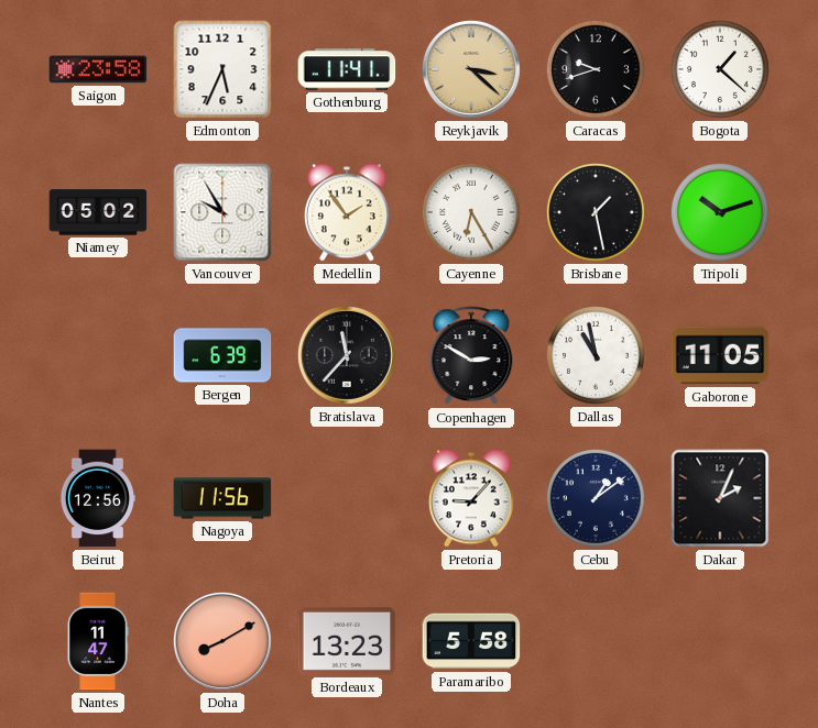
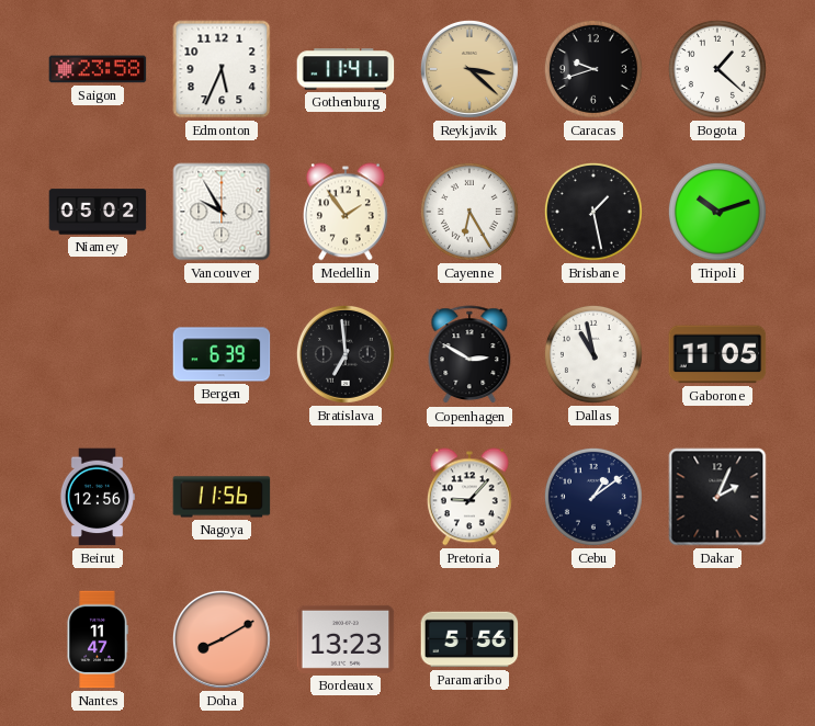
Bratislava: 11:37 -> 6:59 (346, 354)
Paramaribo: 5:58 -> 5:56 (469, 639)
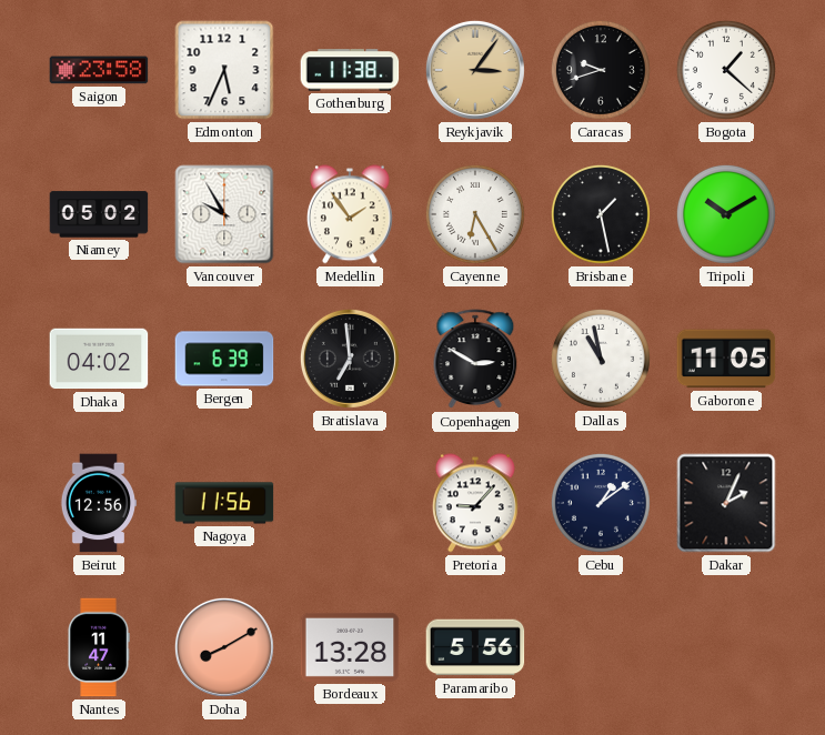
Gothenburg: 11:41 -> 11:38 (350, 70)
Reykjavik: 3:22 -> 3:06 (475, 70)
Tripoli: 10:12 -> 10:10 (726, 214)
Dhaka: none -> 04:02 (99, 359)
Bordeaux: 13:23 -> 13:28 (350, 647)
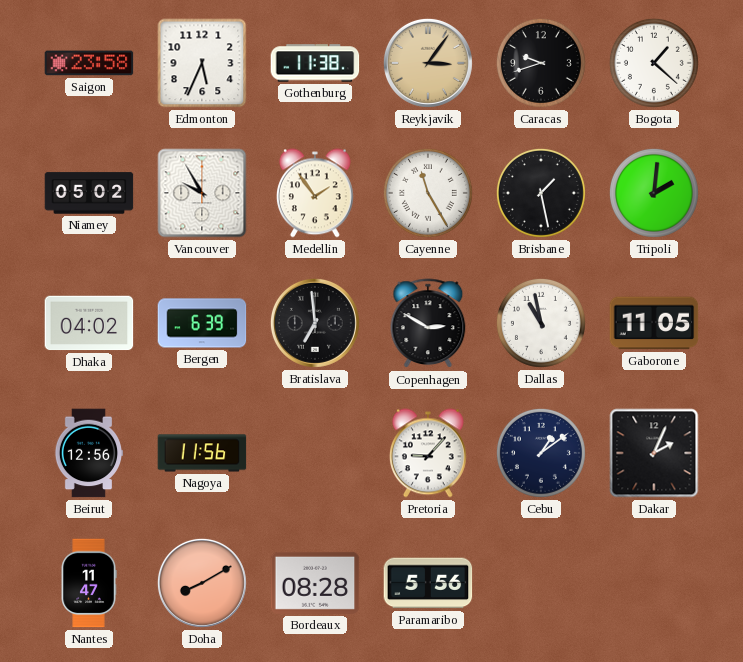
Cayenne: 6:25 -> 11:25 (428, 193)
Tripoli: 10:10 -> 2:01 (654, 193)
Bordeaux: 13:28 -> 08:28 (315, 583)
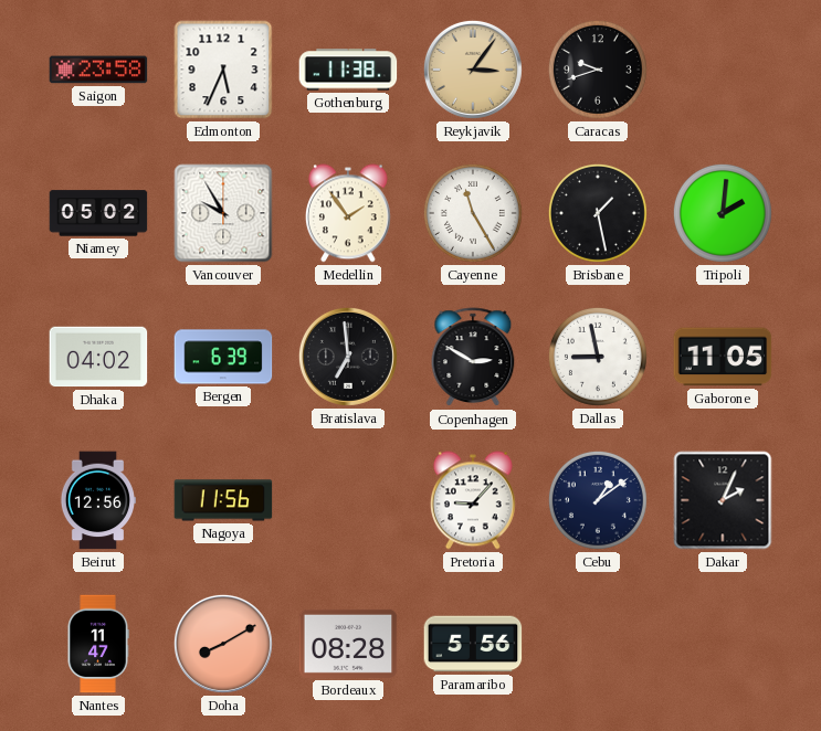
Bogota: 1:22 -> none (654, 63)
Dallas: 10:58 -> 8:58 (598, 357)
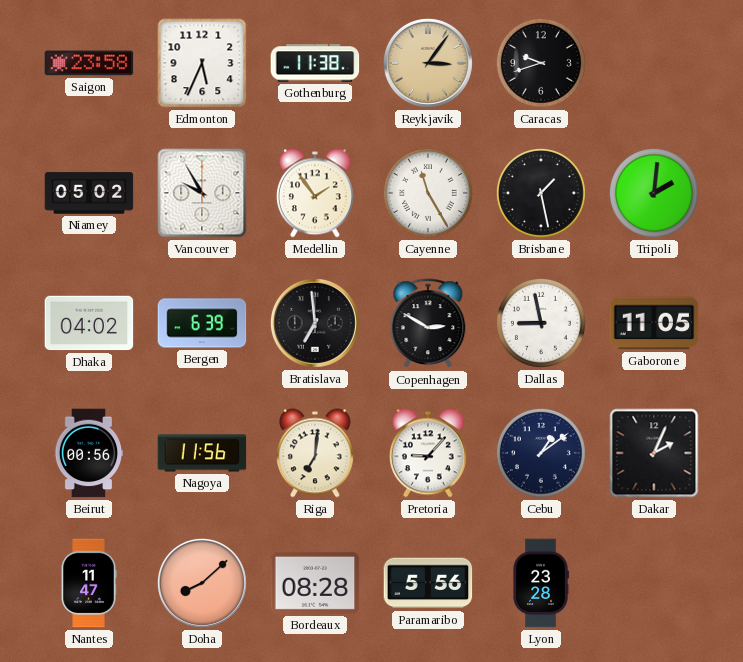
Beirut: 12:56 -> 00:56 (88, 453)
Riga: none -> 7:01 (315, 453)
Doha: 8:10 -> 8:08 (202, 583)
Lyon: none -> 23:28 (541, 583)
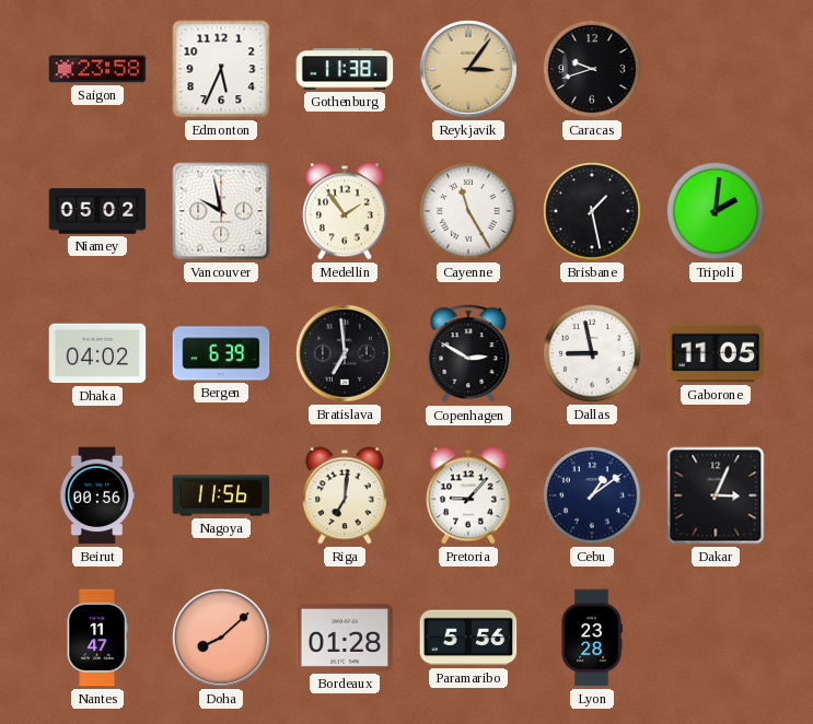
Vancouver: 9:55 -> 9:58 (221, 211)
Dakar: 2:04 -> 3:04 (716, 495)
Bordeaux: 08:28 -> 01:28 (345, 638)
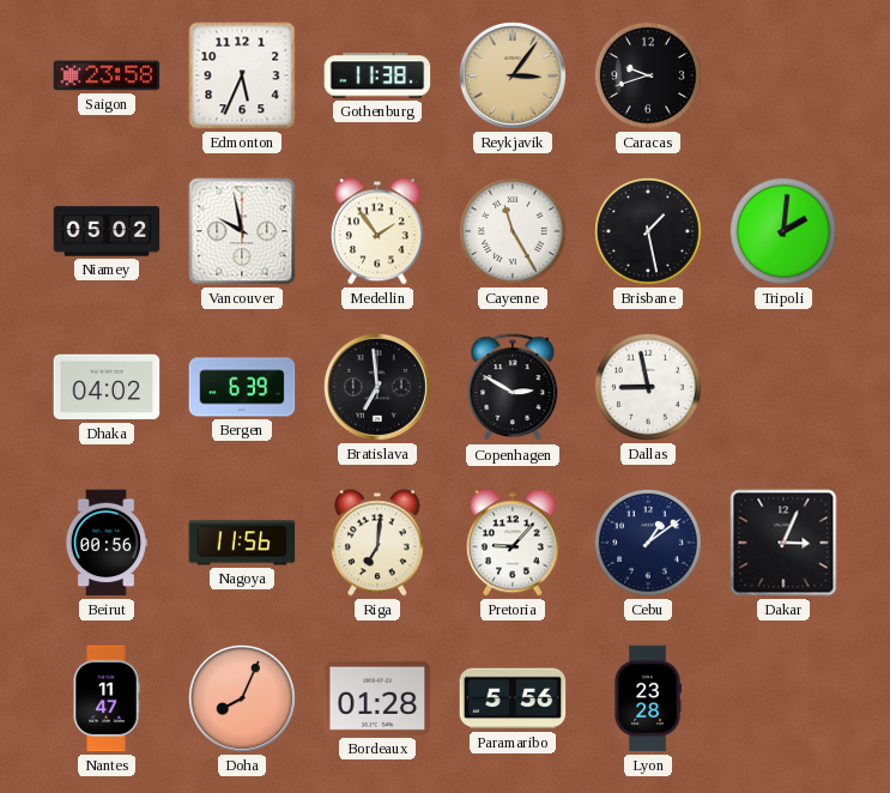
Gaborone: 11:05 -> none (716, 353)
Doha: 8:08 -> 8:04 (242, 698)
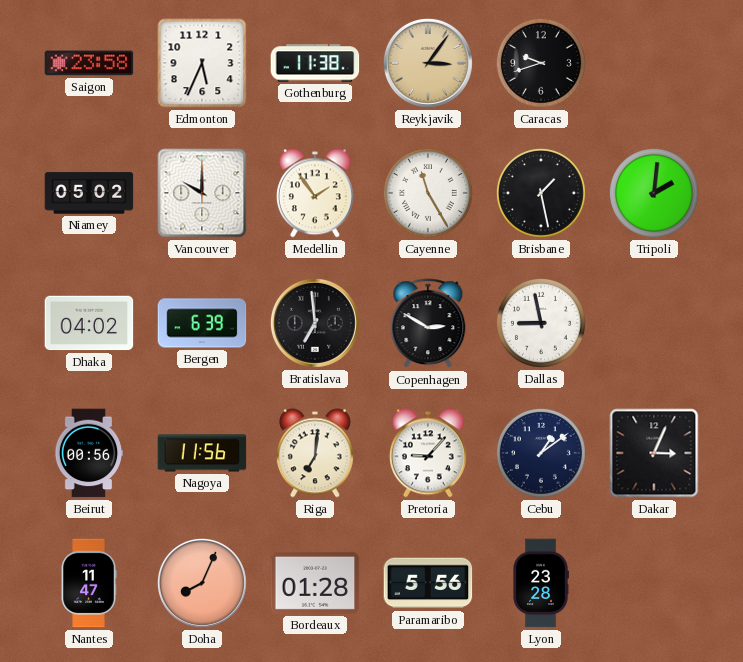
Vancouver: 9:58 -> 10:00 (202, 193)
